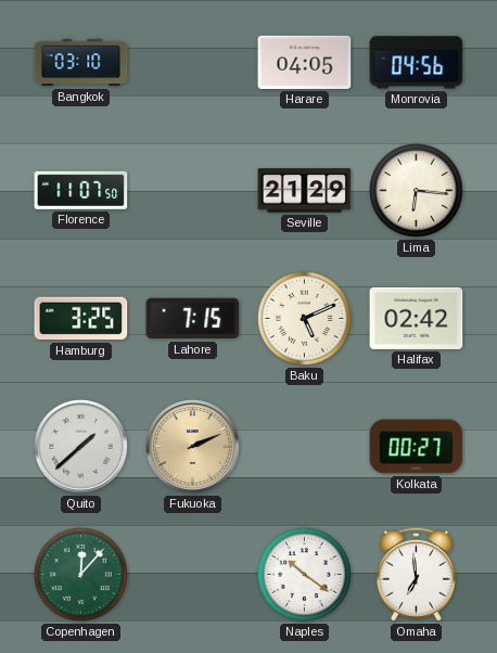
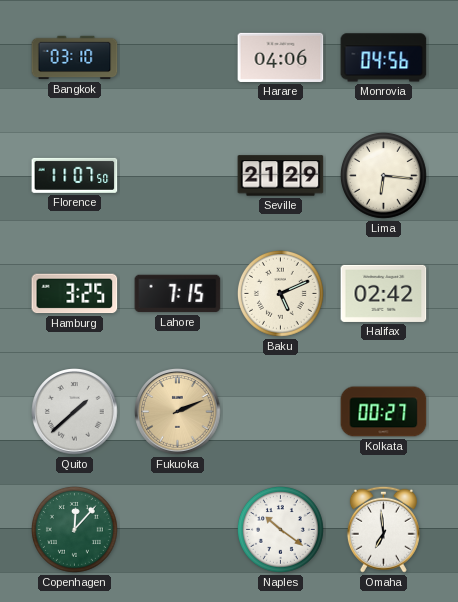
Harare: 04:05 -> 04:06 (281, 57)
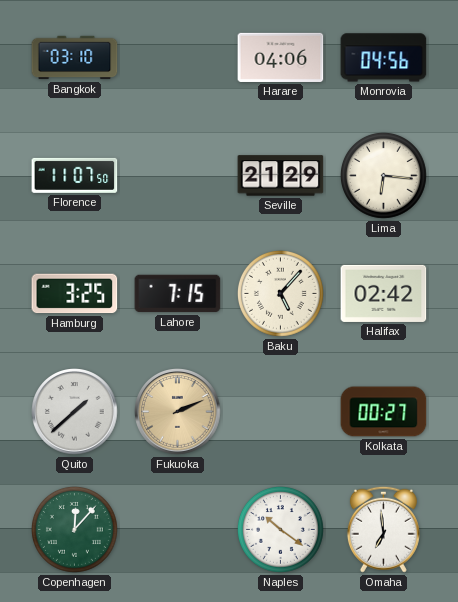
Baku: 5:11 -> 5:07 (280, 293)
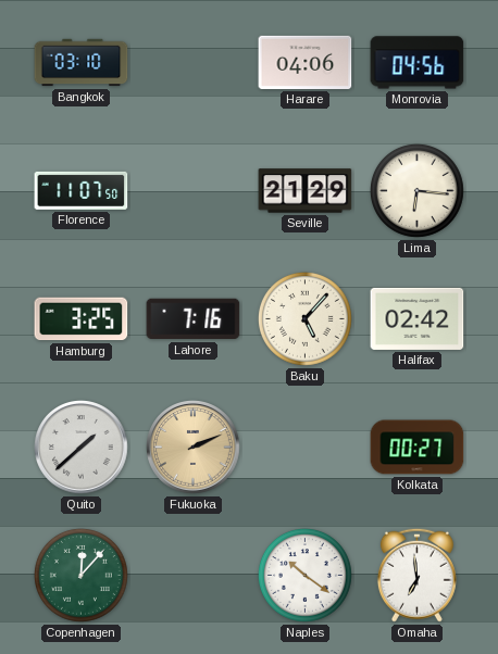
Lahore: 7:15 -> 7:16 (194, 319)
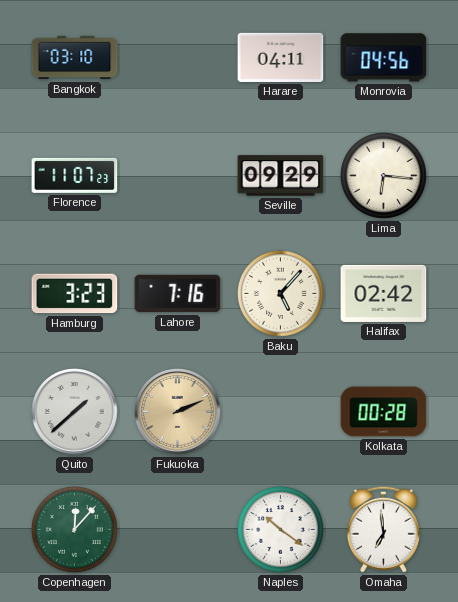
Harare: 04:06 -> 04:11 (281, 57)
Florence: 11:07:50 -> 11:07:23 (75, 175)
Seville: 21:29 -> 09:29 (281, 176)
Hamburg: 3:25 -> 3:23 (75, 294)
Kolkata: 00:27 -> 00:28 (384, 412)
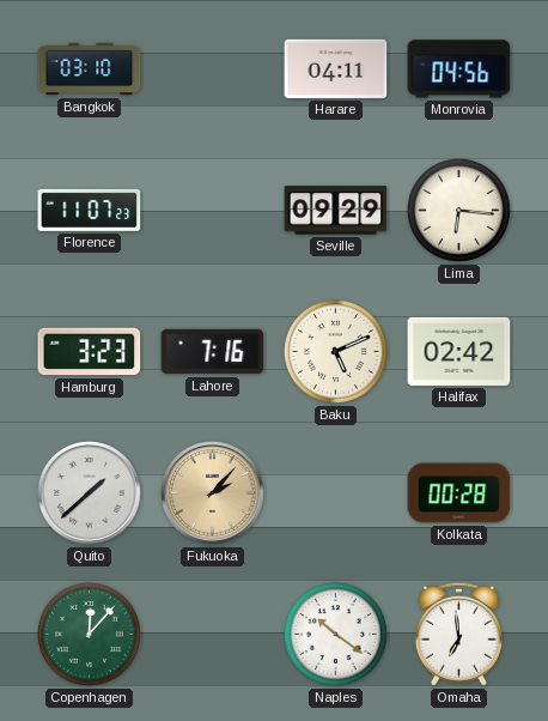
Baku: 5:07 -> 5:11 (335, 351)
Fukuoka: 2:11 -> 2:07 (213, 493)
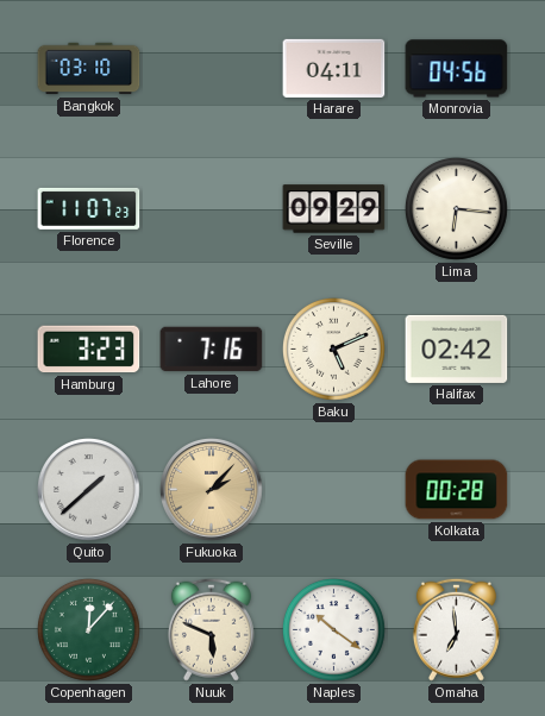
Nuuk: none -> 5:49 (211, 629)
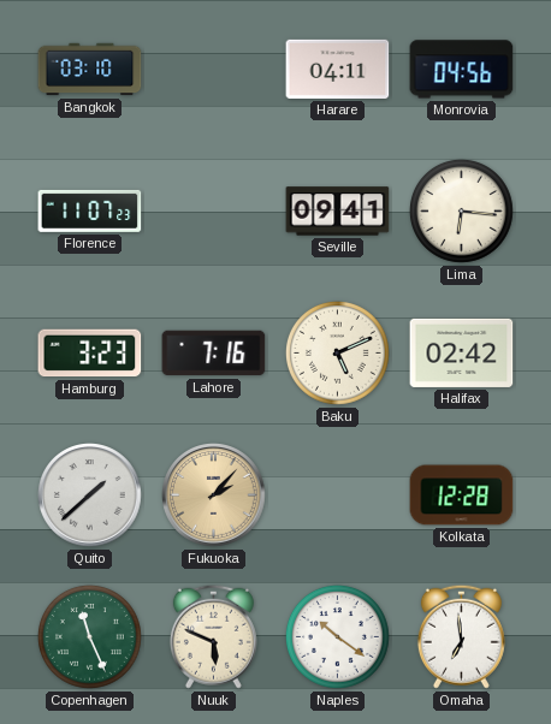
Seville: 09:29 -> 09:41 (338, 212)
Kolkata: 00:28 -> 12:28 (462, 495)
Copenhagen: 12:07 -> 11:26 (89, 636)
